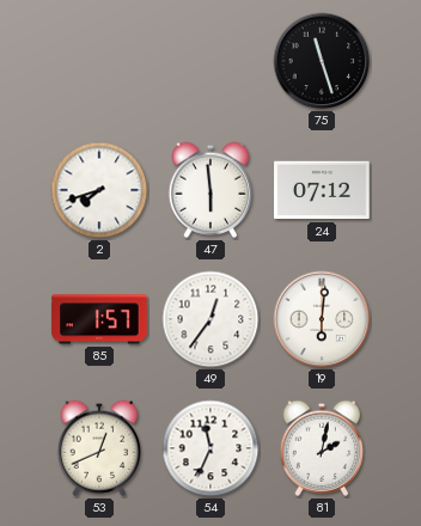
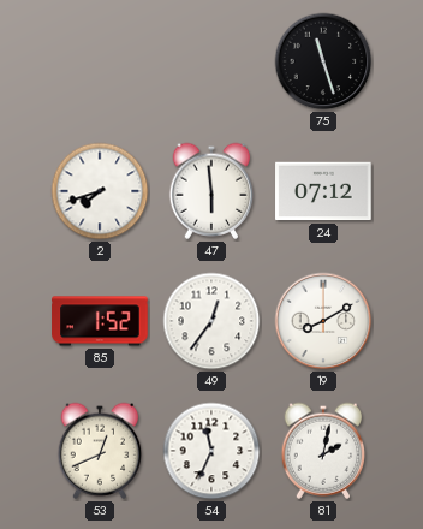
85: 1:57 -> 1:52 (100, 321)
19: 6:01 -> 8:10 (323, 321)
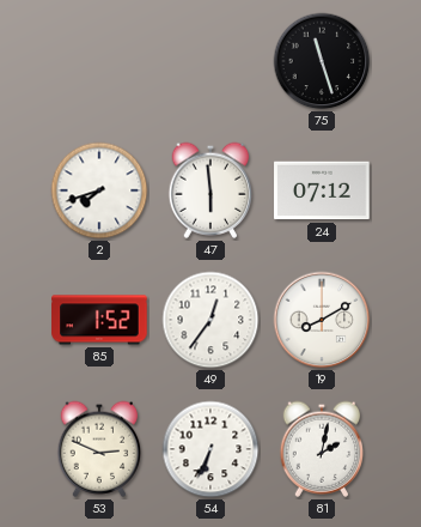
53: 12:41 -> 2:49 (99, 449)
54: 11:34 -> 6:34 (210, 449)
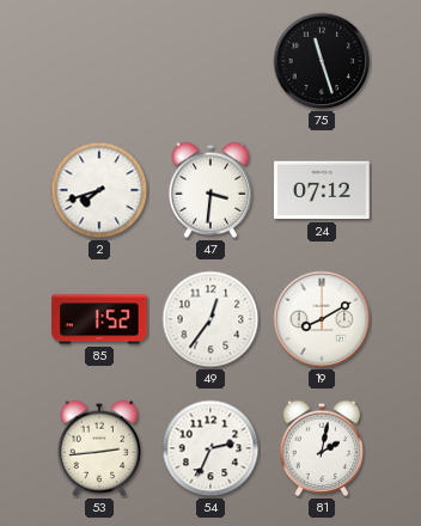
47: 5:59 -> 3:31 (210, 190)
53: 2:49 -> 2:44 (99, 448)
54: 6:34 -> 2:34 (210, 448)
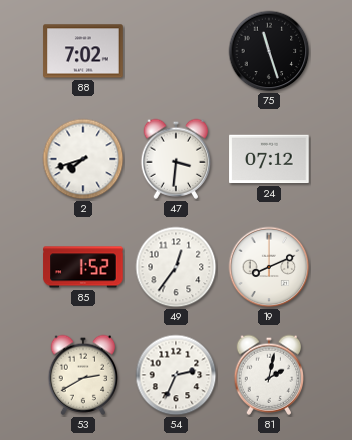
88: none -> 7:02 (83, 51)
19: 8:10 -> 8:11 (269, 267)
53: 2:44 -> 2:40 (83, 375)
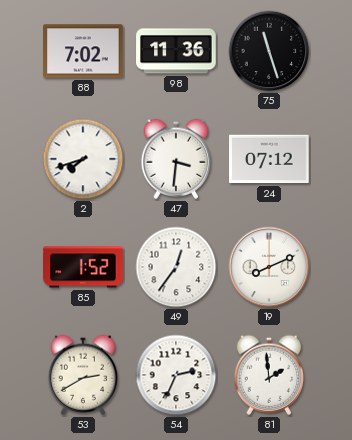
98: none -> 11:36 (176, 51)
81: 2:02 -> 1:59 (269, 375)
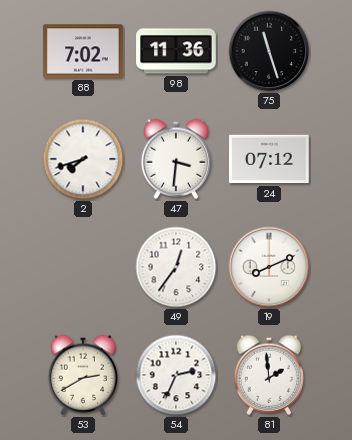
85: 1:52 -> none (83, 267)
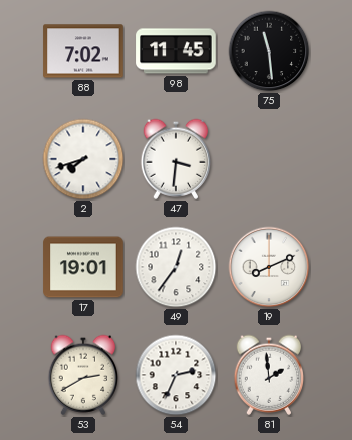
98: 11:36 -> 11:45 (176, 51)
75: 11:27 -> 11:29 (269, 51)
24: 07:12 -> none (269, 159)
17: none -> 19:01 (83, 267)
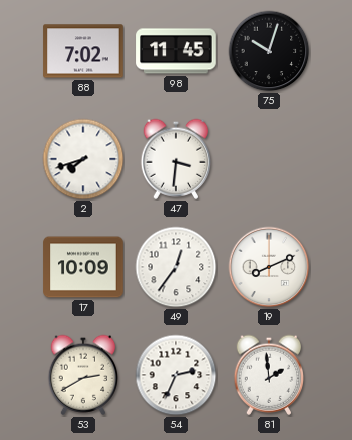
75: 11:29 -> 10:03 (269, 51)
17: 19:01 -> 10:09 (83, 267)
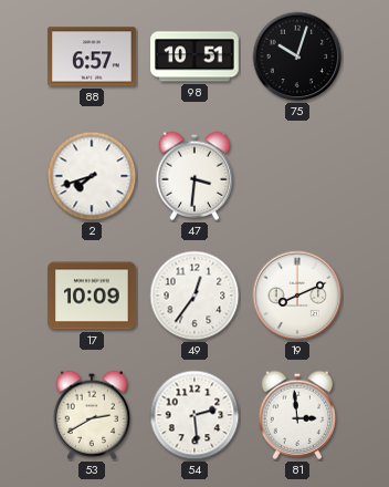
88: 7:02 -> 6:57 (92, 56)
98: 11:45 -> 10:51 (195, 56)
54: 2:34 -> 2:29 (195, 415)
81: 1:59 -> 2:59 (297, 415)
